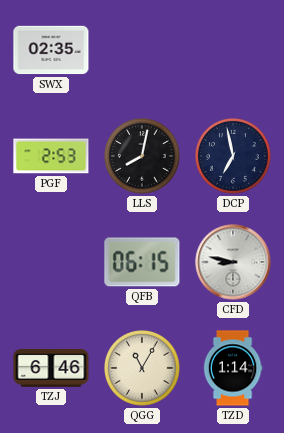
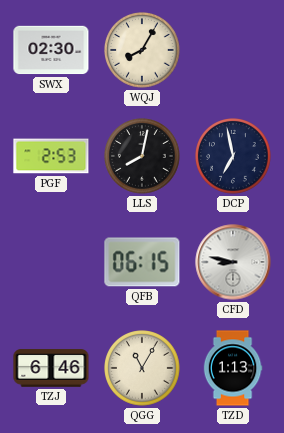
SWX: 02:35 -> 02:30 (51, 50)
WQJ: none -> 8:05 (142, 50)
TZD: 1:14 -> 1:13 (233, 368)
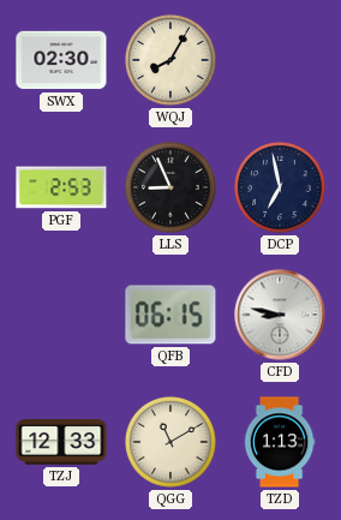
LLS: 8:02 -> 8:56 (170, 187)
TZJ: 6:46 -> 12:33 (61, 442)
QGG: 11:05 -> 11:10 (170, 442)
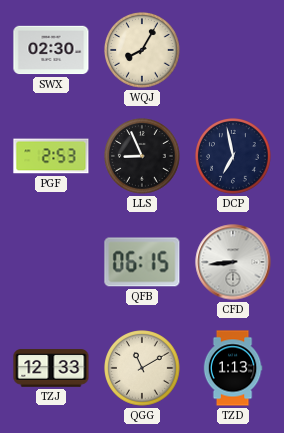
CFD: 8:47 -> 8:44 (233, 262)
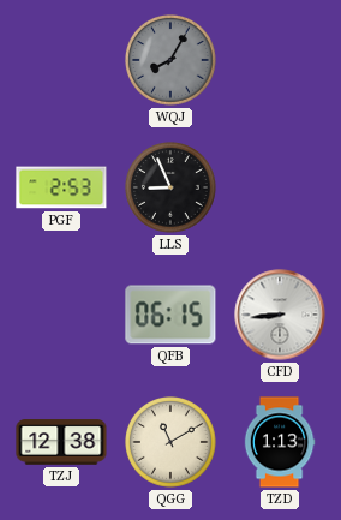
SWX: 02:30 -> none (51, 50)
WQJ dial: cream -> grey (170, 60)
DCP: 6:58 -> none (233, 156)
TZJ: 12:33 -> 12:38 (61, 442)
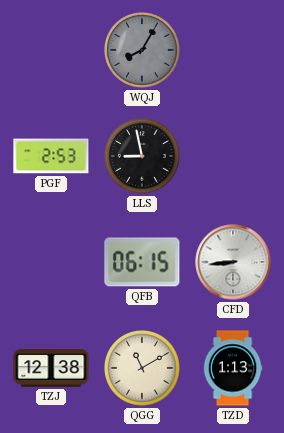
LLS: 8:56 -> 8:58 (142, 156)
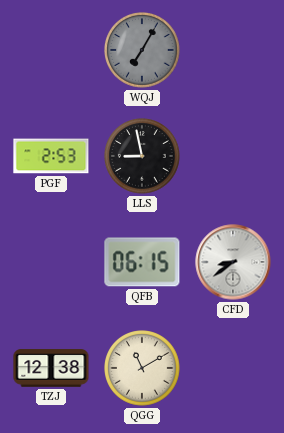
WQJ: 8:05 -> 7:05 (142, 50)
CFD: 8:44 -> 8:39 (233, 262)
TZD: 1:13 -> none (233, 368)
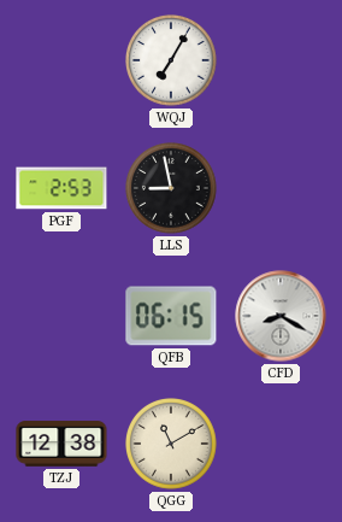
WQJ dial: grey -> white (171, 60)
CFD: 8:39 -> 8:20 (281, 316)
